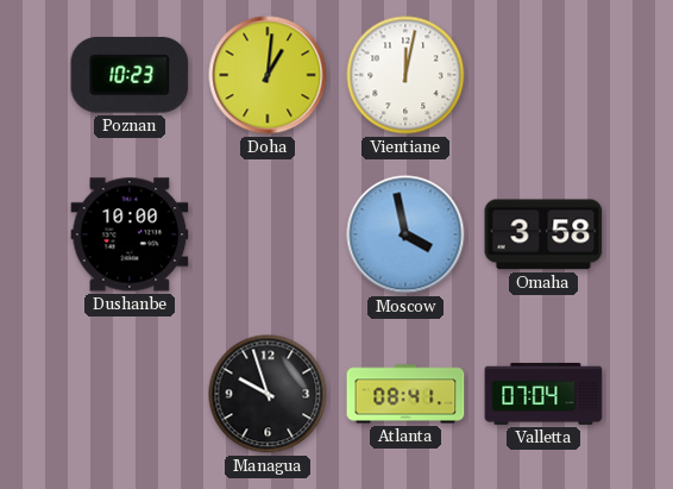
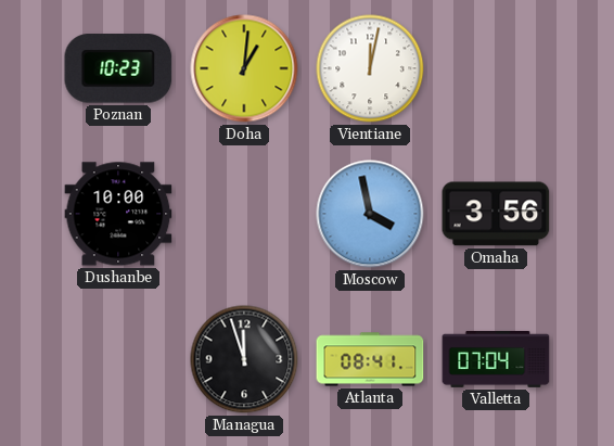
Omaha: 3:58 -> 3:56 (496, 214)
Managua: 9:57 -> 11:57 (244, 359)
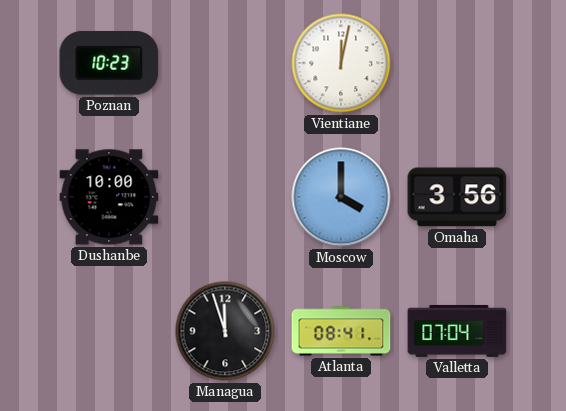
Doha: 1:01 -> none (244, 68)
Moscow: 3:58 -> 4:00 (341, 197)
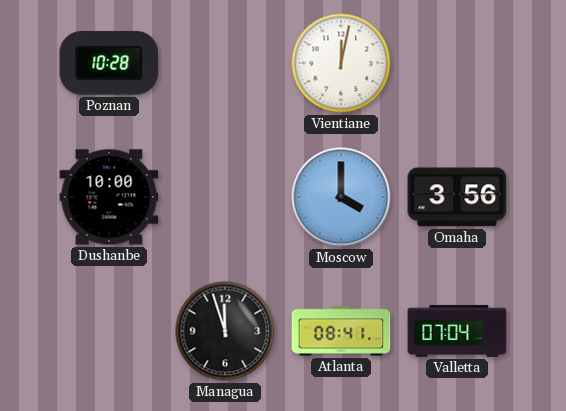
Poznan: 10:23 -> 10:28 (109, 63)
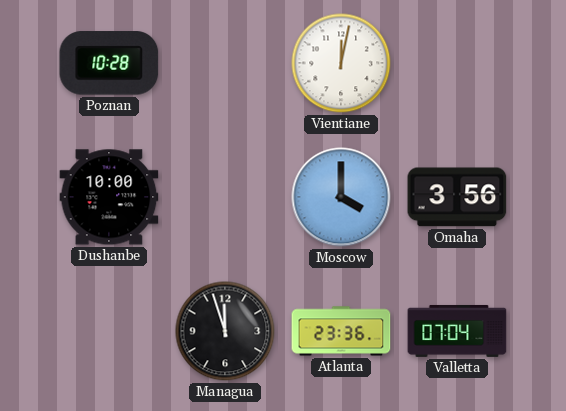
Atlanta: 08:41 -> 23:36 (341, 331)
